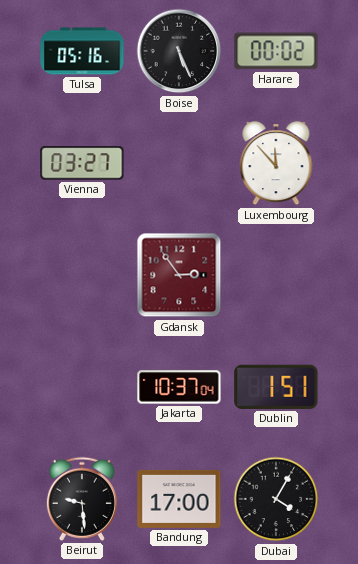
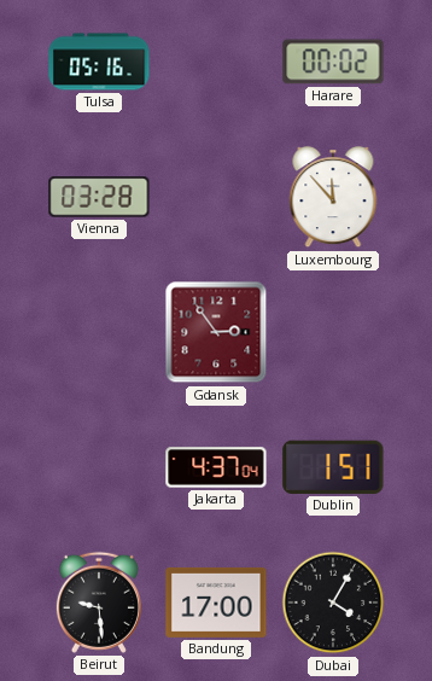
Boise: 5:26 -> none (179, 51)
Vienna: 03:27 -> 03:28 (99, 197)
Jakarta: 10:37 -> 4:37 (216, 467)
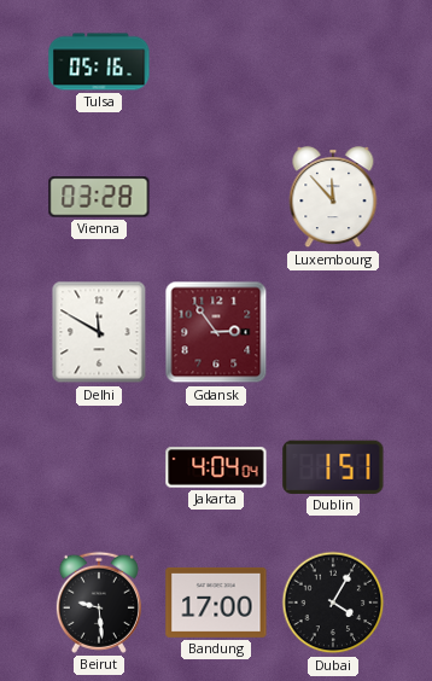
Harare: 00:02 -> none (333, 62)
Delhi: none -> 11:50 (99, 332)
Jakarta: 4:37 -> 4:04 (216, 467)
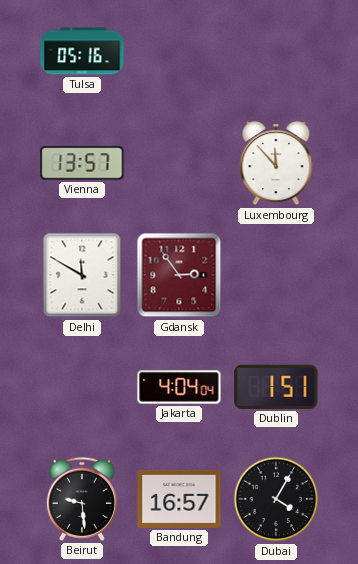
Vienna: 03:28 -> 13:57 (82, 163)
Bandung: 17:00 -> 16:57 (179, 499)
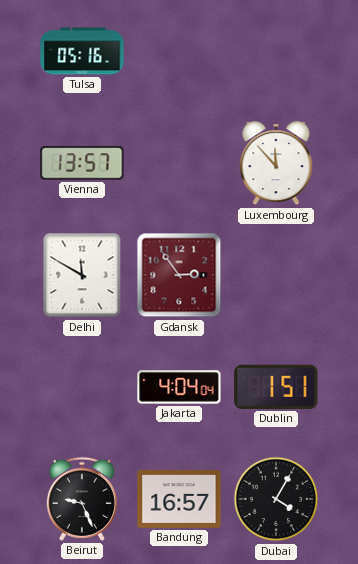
Beirut: 9:29 -> 9:26 (82, 499)
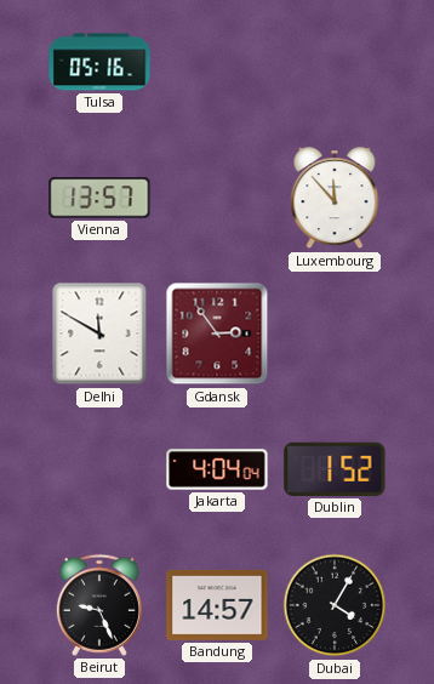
Dublin: 1:51 -> 1:52 (335, 469)
Bandung: 16:57 -> 14:57 (217, 605)
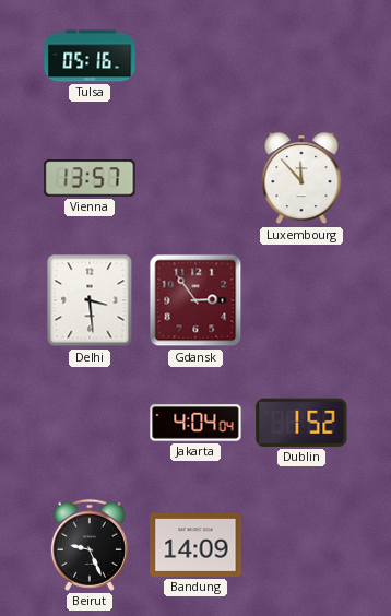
Delhi: 11:50 -> 3:29 (90, 300)
Bandung: 14:57 -> 14:09 (195, 545)
Dubai: 4:05 -> none (335, 605)
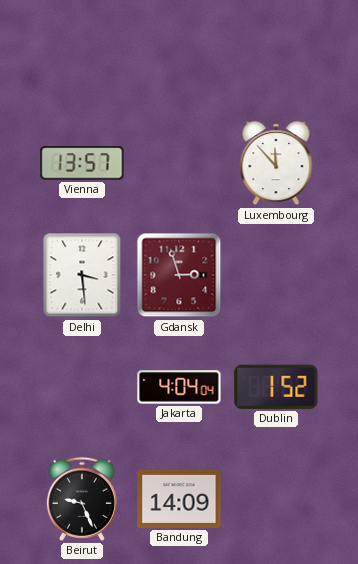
Tulsa: 05:16 -> none (90, 56)
Gdansk: 2:54 -> 2:57 (179, 275)
